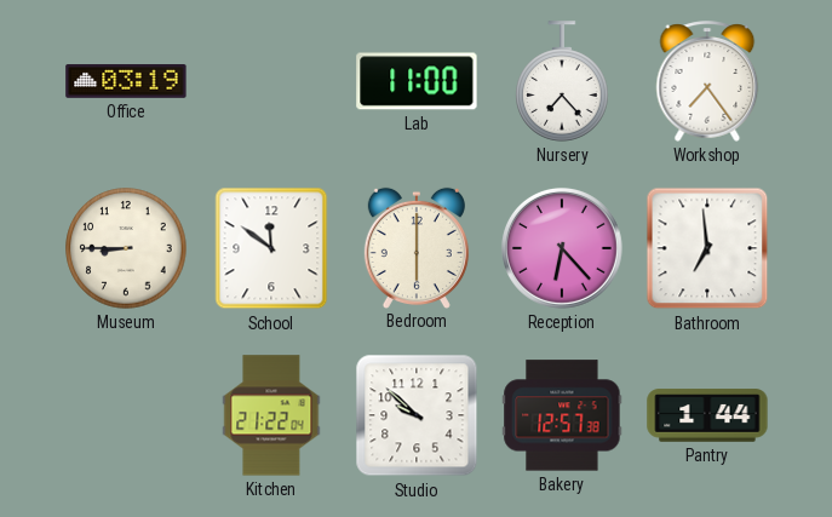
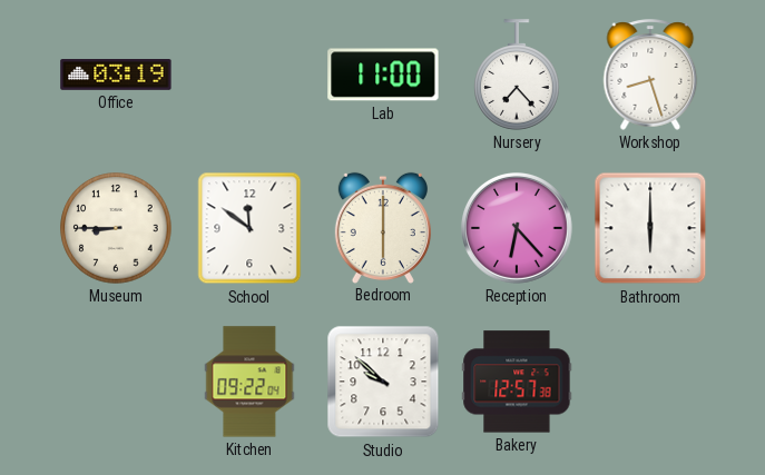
Workshop: 7:24 -> 8:27 (650, 75)
Bathroom: 6:59 -> 6:00 (650, 228)
Kitchen: 21:22 -> 09:22 (249, 382)
Pantry: 1:44 -> none (707, 415)
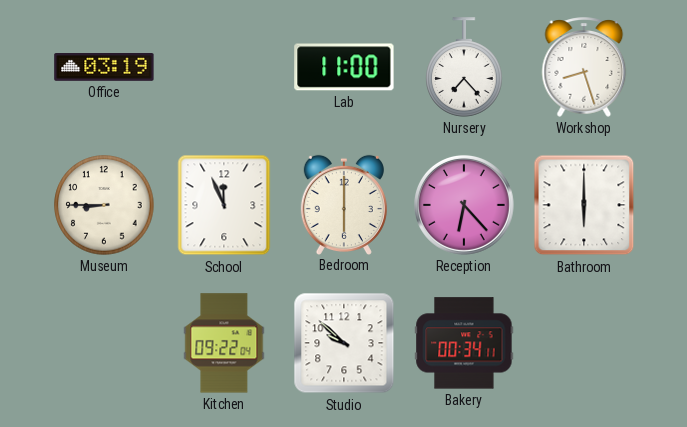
School: 11:51 -> 11:56 (224, 205)
Bakery: 12:57 -> 00:34 (464, 343)
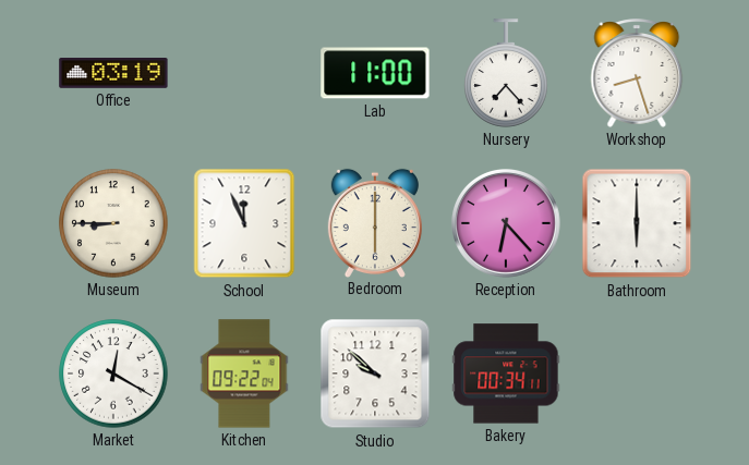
Market: none -> 12:20 (113, 374)
